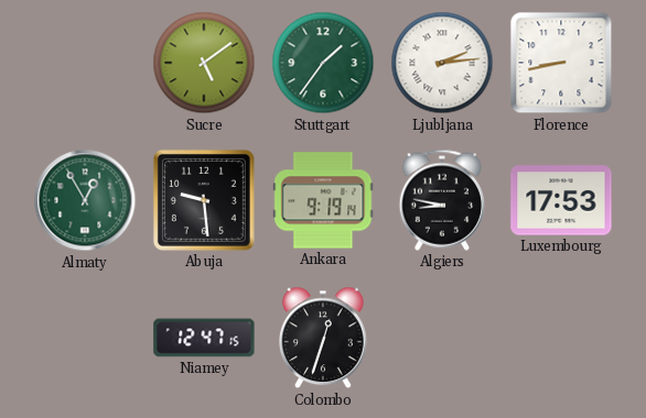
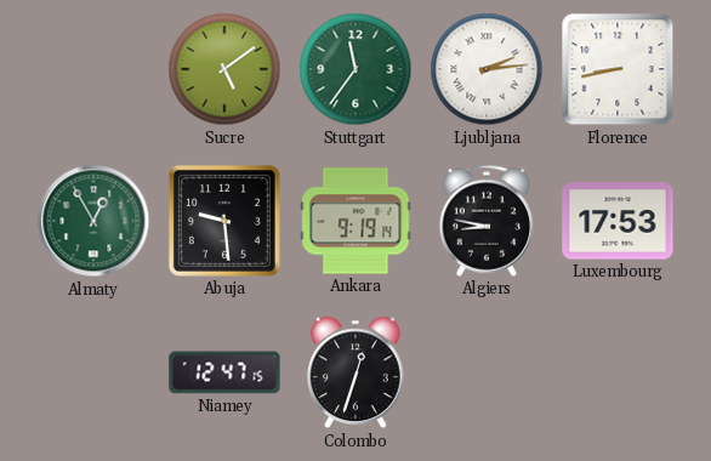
Stuttgart: 1:36 -> 11:36 (355, 69)
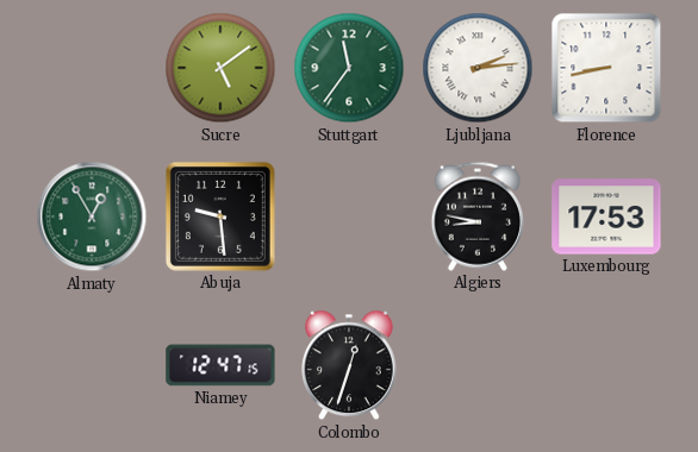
Ankara: 9:19 -> none (355, 221)
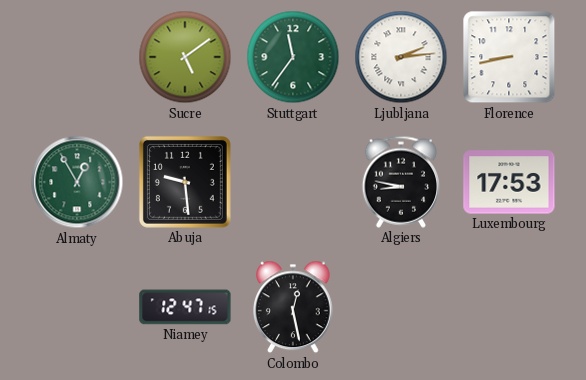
Colombo: 12:33 -> 12:28 (294, 307)
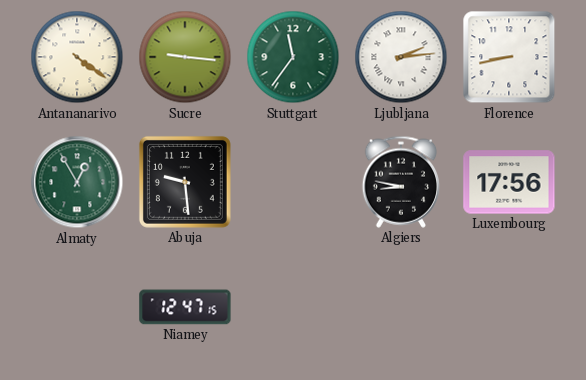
Antananarivo: none -> 4:21 (77, 57)
Sucre: 5:09 -> 9:16 (185, 57)
Luxembourg: 17:53 -> 17:56 (509, 182)
Colombo: 12:28 -> none (294, 307)
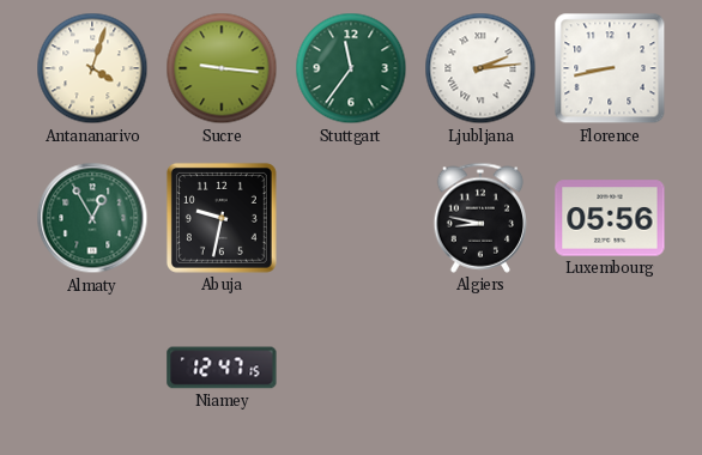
Antananarivo: 4:21 -> 4:03 (92, 68)
Abuja: 9:29 -> 9:32 (222, 218)
Luxembourg: 17:56 -> 05:56 (610, 218)
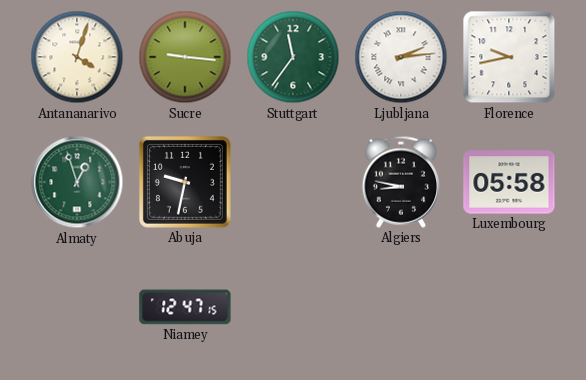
Florence: 8:43 -> 9:43 (509, 57)
Almaty: 12:55 -> 12:57 (77, 182)
Luxembourg: 05:56 -> 05:58 (509, 182)
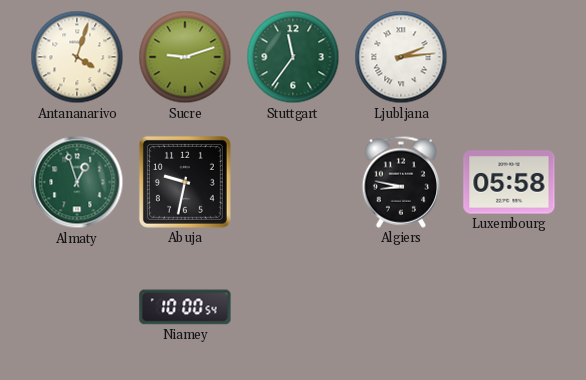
Sucre: 9:16 -> 9:12 (185, 57)
Florence: 9:43 -> none (509, 57)
Niamey: 12:47 -> 10:00 (185, 307)
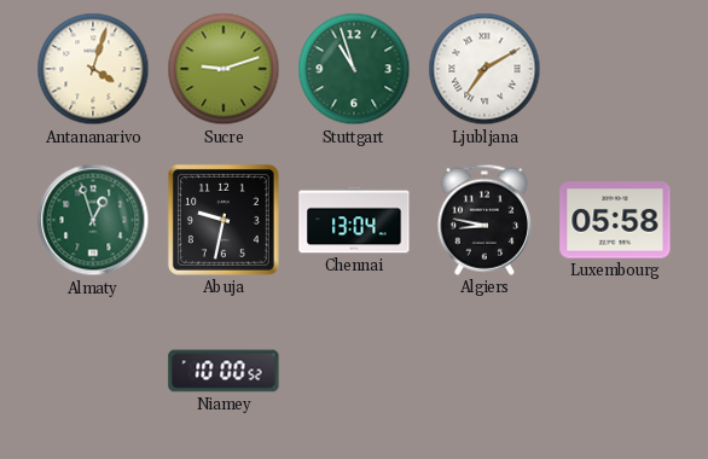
Stuttgart: 11:36 -> 10:57 (354, 69)
Ljubljana: 2:14 -> 7:10 (484, 69)
Chennai: none -> 13:04 (354, 220)
Niamey: 10:00:54 -> 10:00:52 (224, 371)
